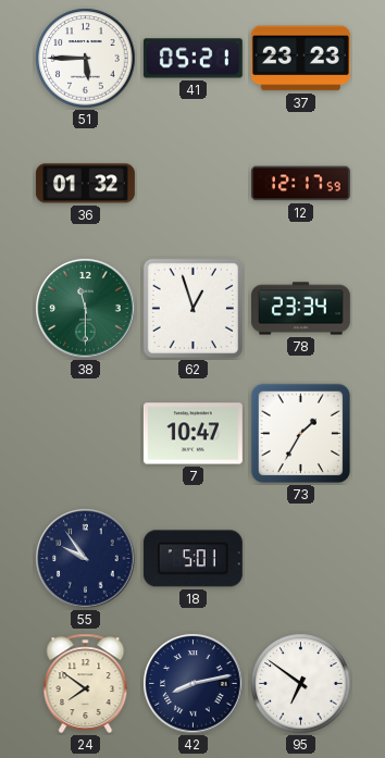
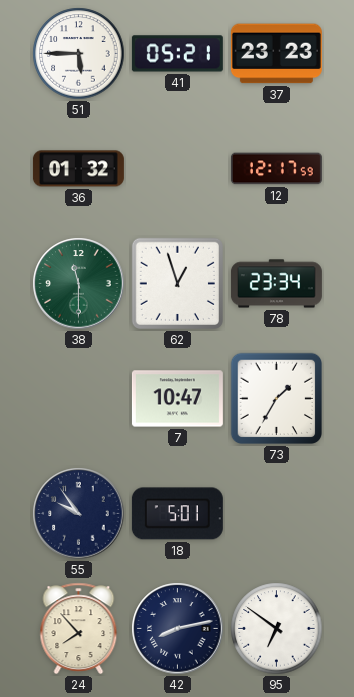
24: 7:51 -> 7:53 (79, 629)
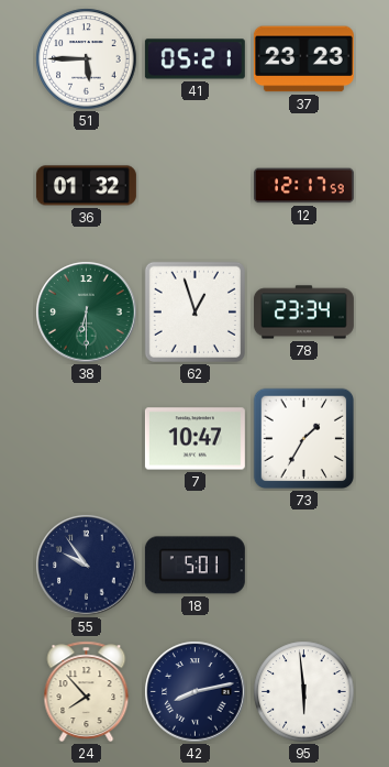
38: 11:30 -> 6:30 (87, 313)
95: 6:51 -> 5:59 (304, 692)
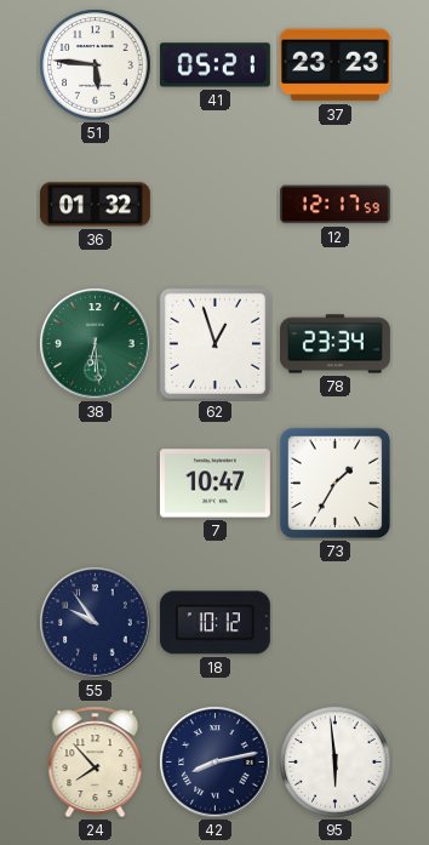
51: 5:45 -> 5:46 (96, 65)
38: 6:30 -> 6:29 (96, 344)
18: 5:01 -> 10:12 (215, 623)
